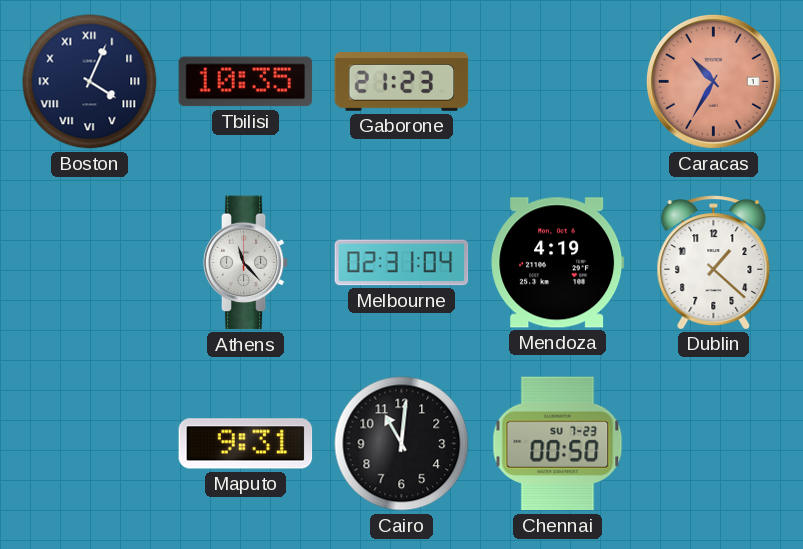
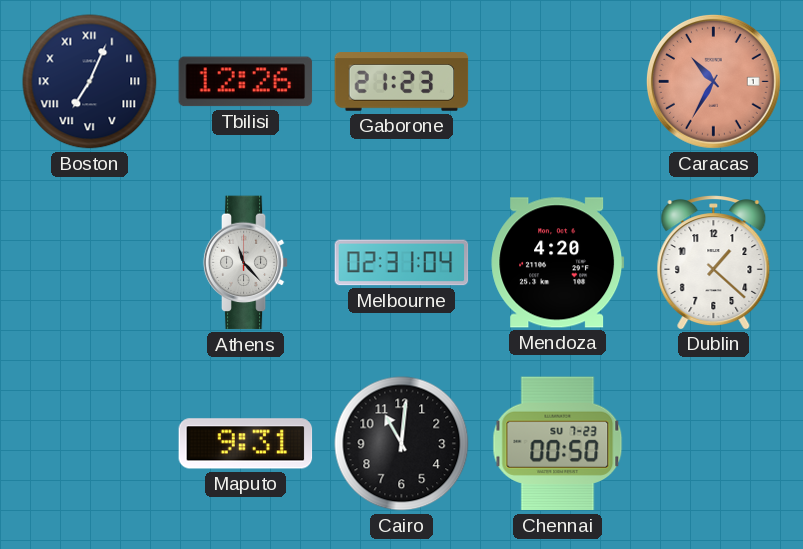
Boston: 4:04 -> 7:04 (90, 82)
Tbilisi: 10:35 -> 12:26 (246, 82)
Mendoza: 4:19 -> 4:20 (558, 263)
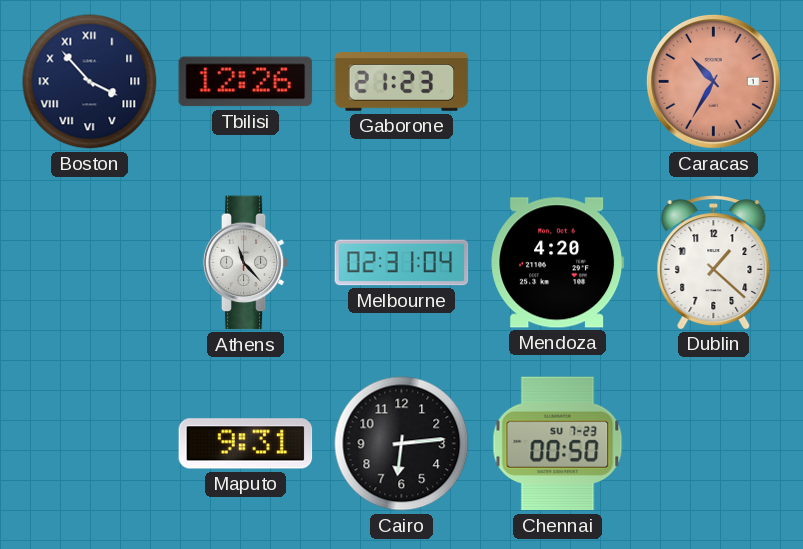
Boston: 7:04 -> 3:53 (90, 82)
Cairo: 11:01 -> 6:14 (402, 444)
